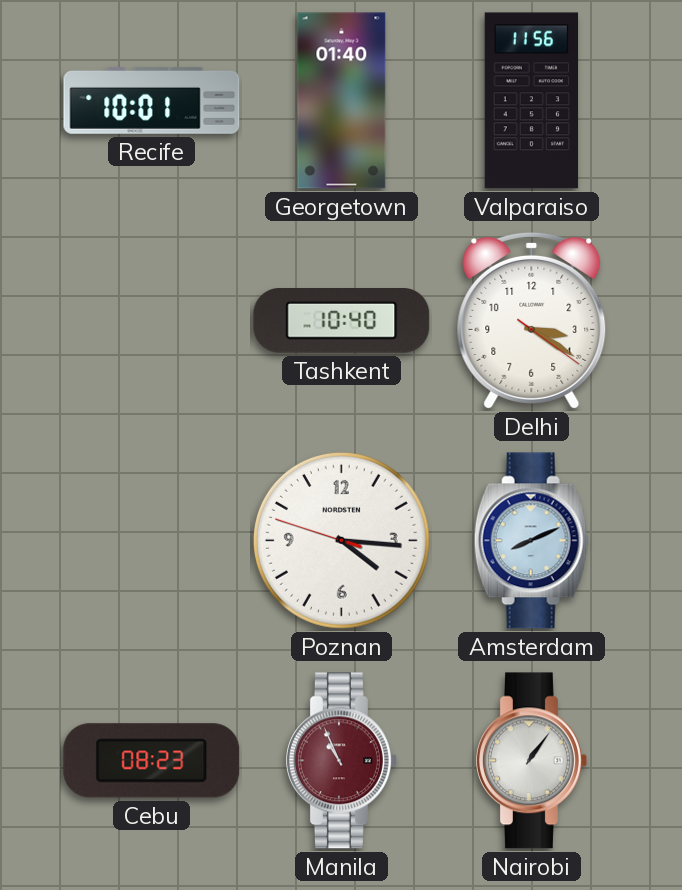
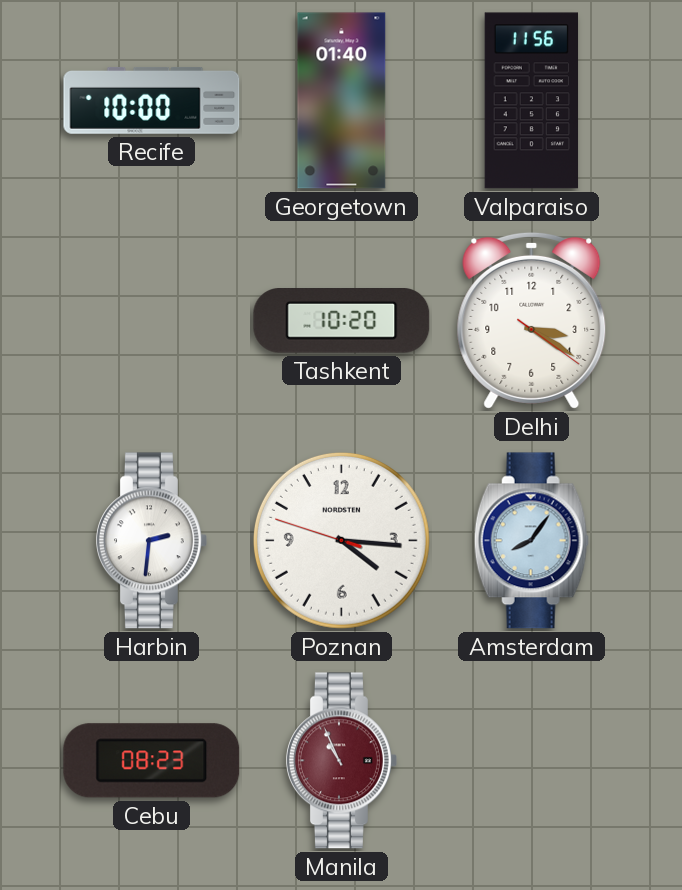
Recife: 10:01 -> 10:00 (152, 101)
Tashkent: 10:40 -> 10:20 (342, 321)
Harbin: none -> 2:31 (151, 541)
Amsterdam: 8:11 -> 8:06 (531, 541)
Nairobi: 1:06 -> none (531, 761)
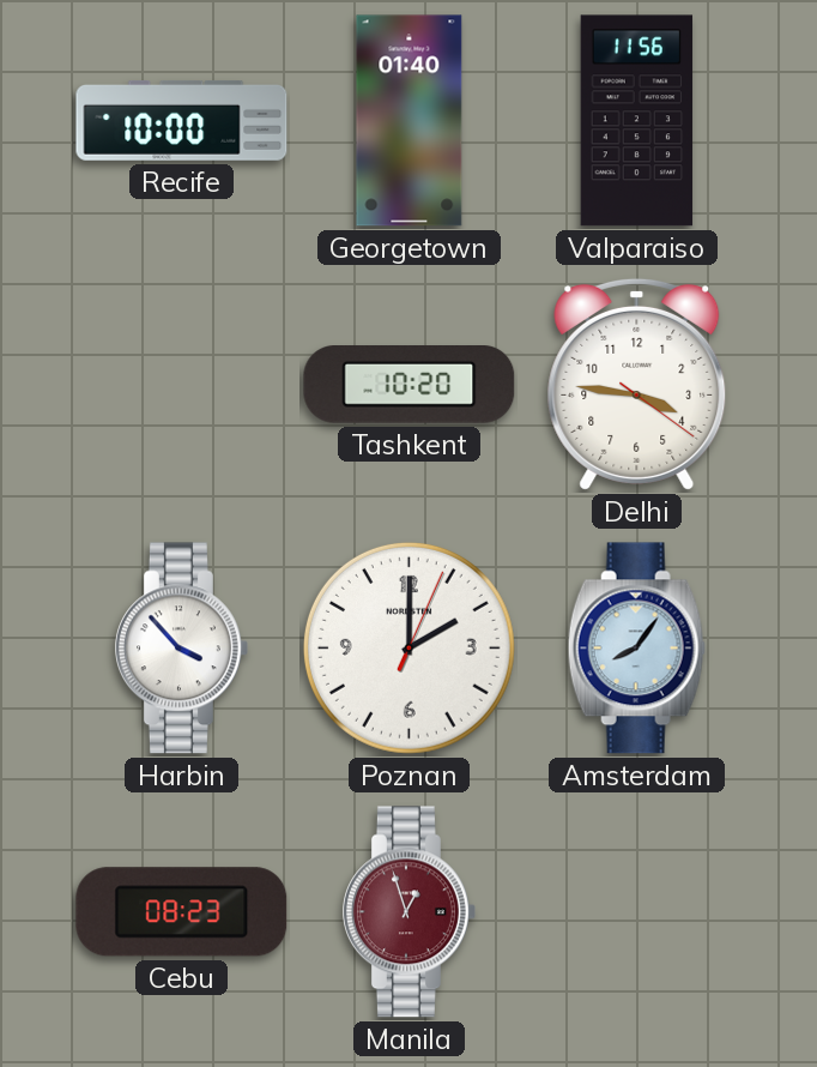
Delhi: 3:20 -> 3:46 (637, 384)
Harbin: 2:31 -> 3:53 (181, 649)
Poznan: 4:15 -> 2:00 (408, 647)
Manila: 10:56 -> 12:57 (408, 912)
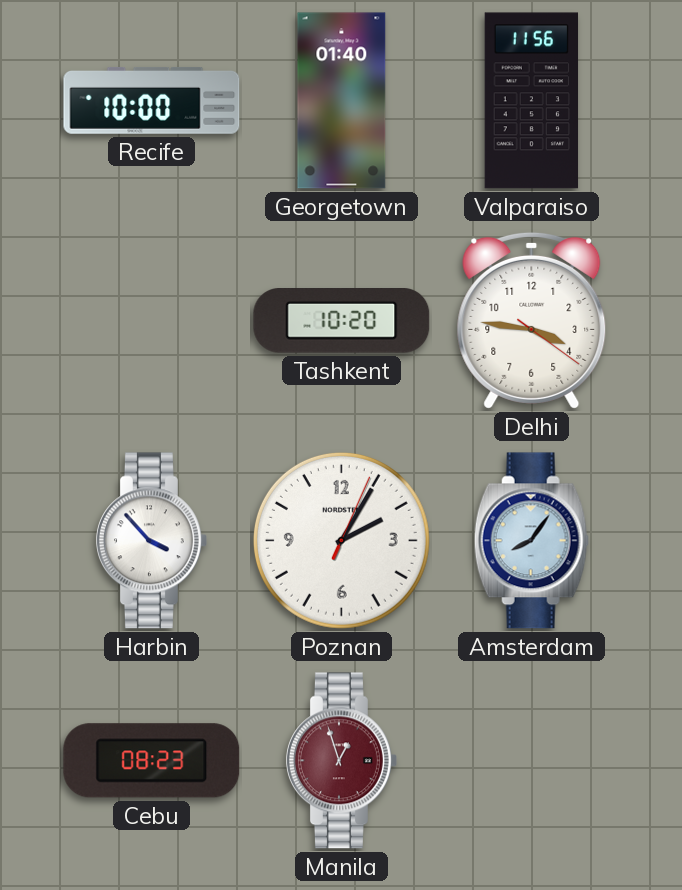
Poznan: 2:00 -> 2:05 (341, 540)
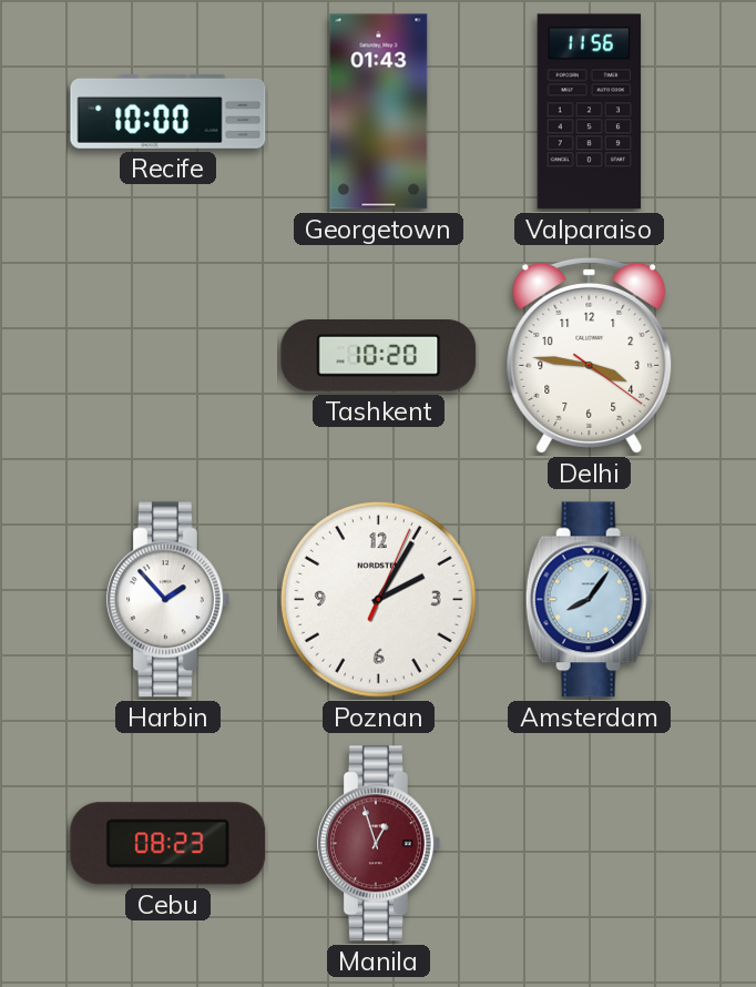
Georgetown: 01:40 -> 01:43 (379, 112)
Harbin: 3:53 -> 1:53 (167, 600)
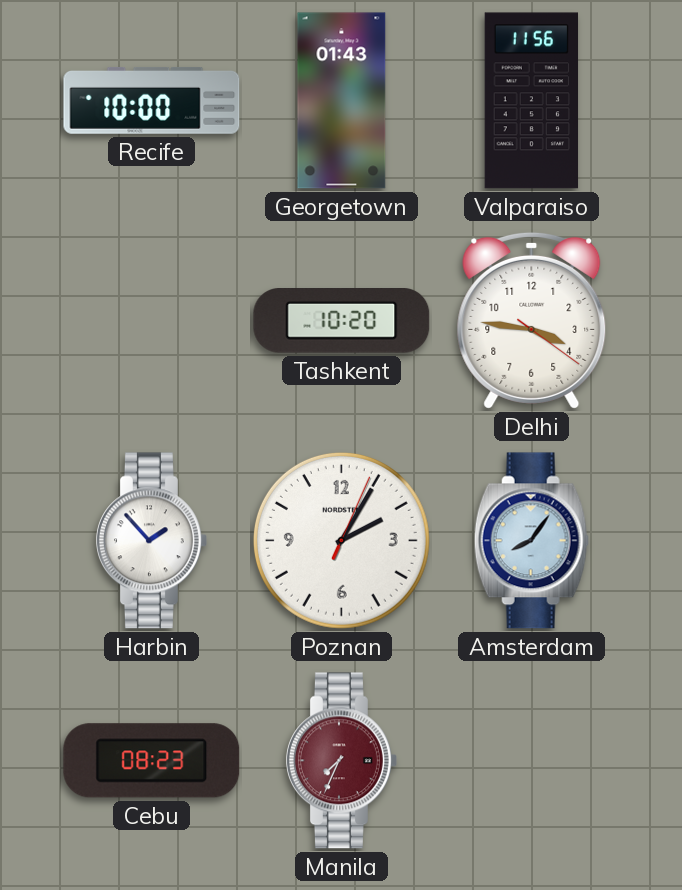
Manila: 12:57 -> 7:34 (341, 761)
